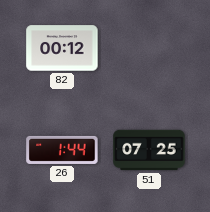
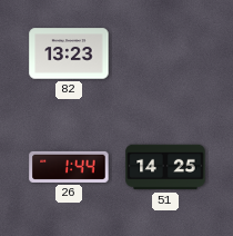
82: 00:12 -> 13:23 (69, 53)
51: 07:25 -> 14:25 (165, 167)
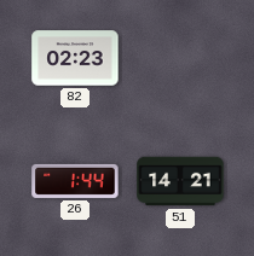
82: 13:23 -> 02:23 (75, 58)
51: 14:25 -> 14:21 (180, 181)
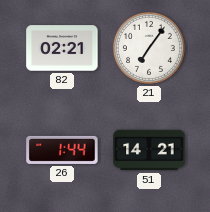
82: 02:23 -> 02:21 (62, 48)
21: none -> 7:06 (149, 48)
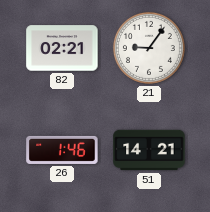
21: 7:06 -> 9:06 (149, 48)
26: 1:44 -> 1:46 (62, 150)
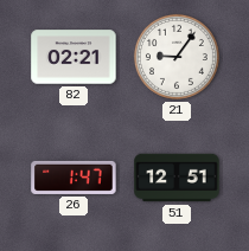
26: 1:46 -> 1:47 (74, 178)
51: 14:21 -> 12:51 (177, 178)
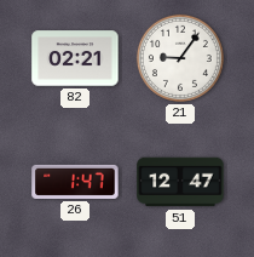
51: 12:51 -> 12:47 (180, 182)
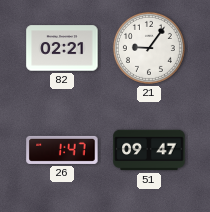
51: 12:47 -> 09:47 (149, 150)
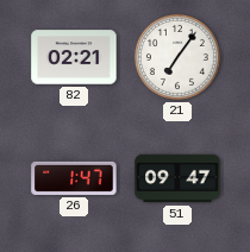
21: 9:06 -> 7:06 (177, 57)
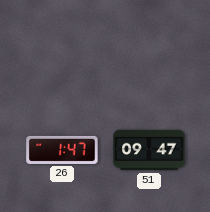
82: 02:21 -> none (74, 57)
21: 7:06 -> none (177, 57)
